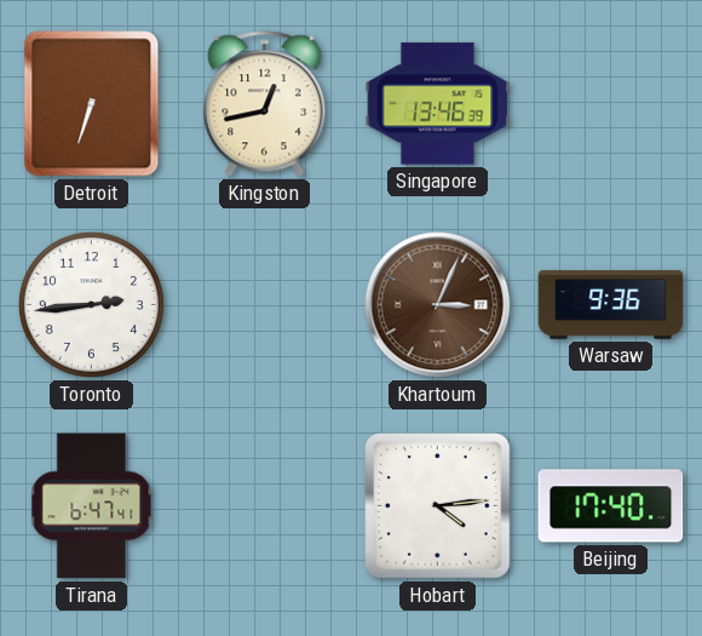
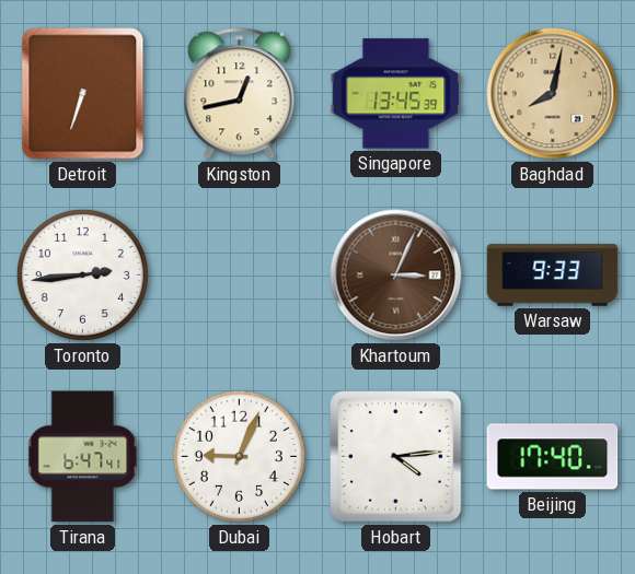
Singapore: 13:46 -> 13:45 (396, 94)
Baghdad: none -> 8:02 (553, 94)
Warsaw: 9:36 -> 9:33 (553, 276)
Dubai: none -> 9:04 (239, 456)
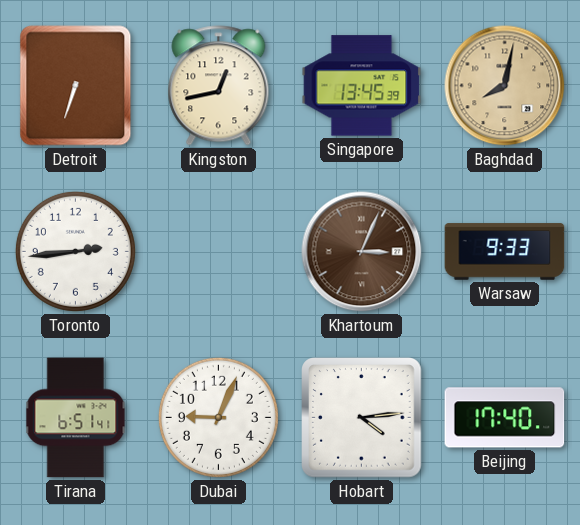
Tirana: 6:47 -> 6:51 (76, 418)
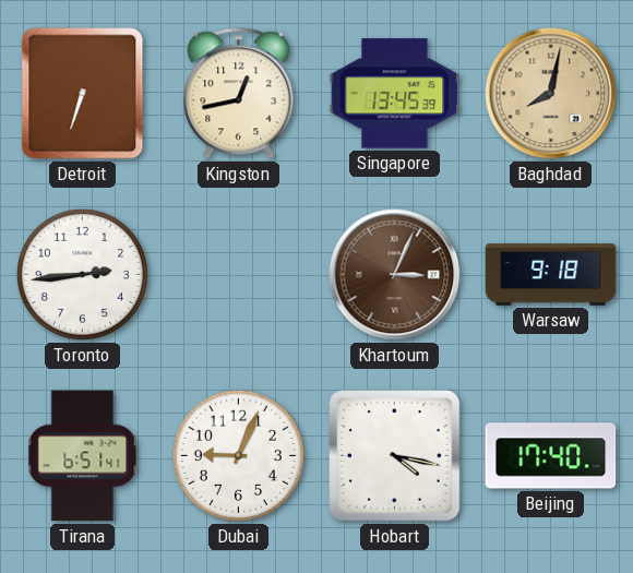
Warsaw: 9:33 -> 9:18 (551, 275)
Hobart: 4:14 -> 4:17 (395, 456)
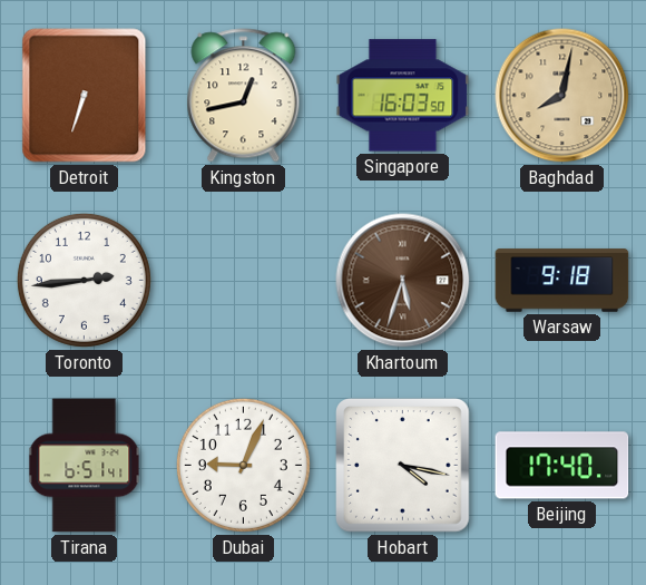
Singapore: 13:45 -> 16:03 (403, 96)
Khartoum: 3:04 -> 5:33 (403, 281)
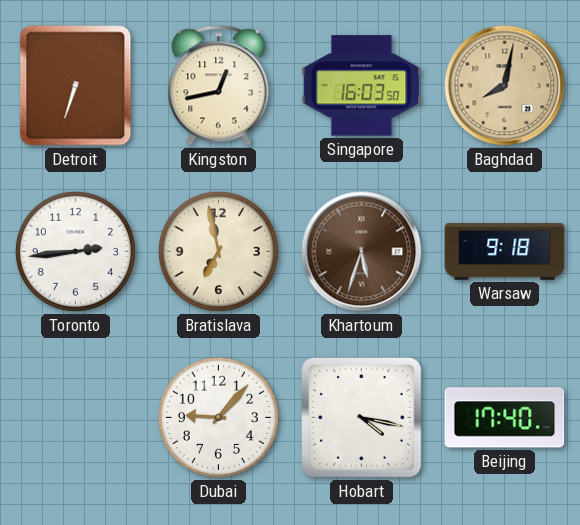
Bratislava: none -> 6:58 (218, 251)
Tirana: 6:51 -> none (85, 466)
Dubai: 9:04 -> 9:07 (218, 417)
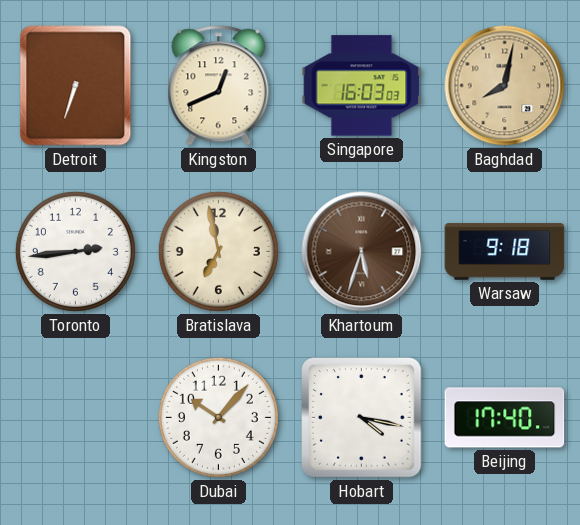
Kingston: 12:43 -> 12:41 (219, 86)
Singapore: 16:03:50 -> 16:03:03 (362, 86)
Dubai: 9:07 -> 10:07 (218, 417)
